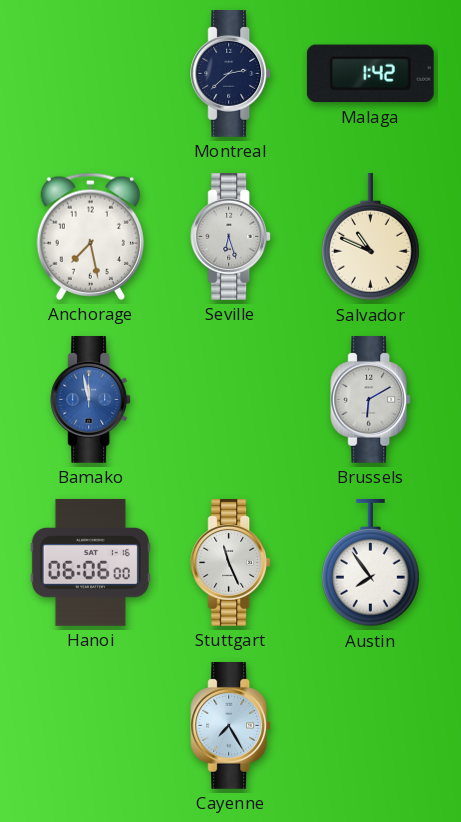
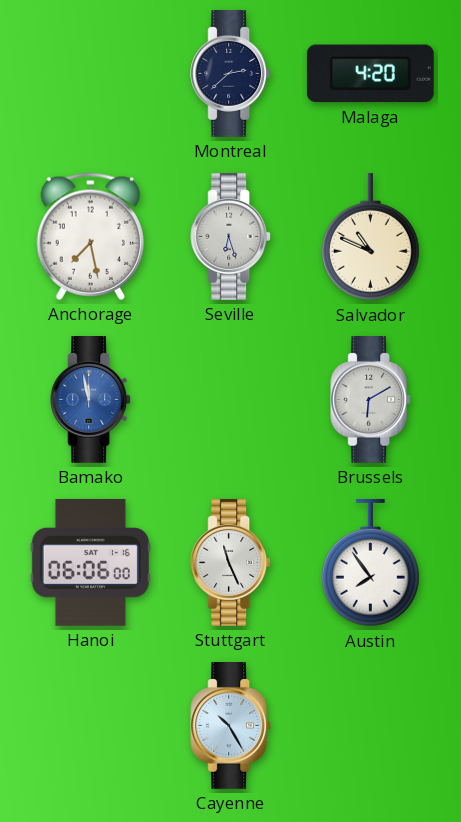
Malaga: 1:42 -> 4:20 (370, 74)
Cayenne: 7:25 -> 10:25 (231, 726)
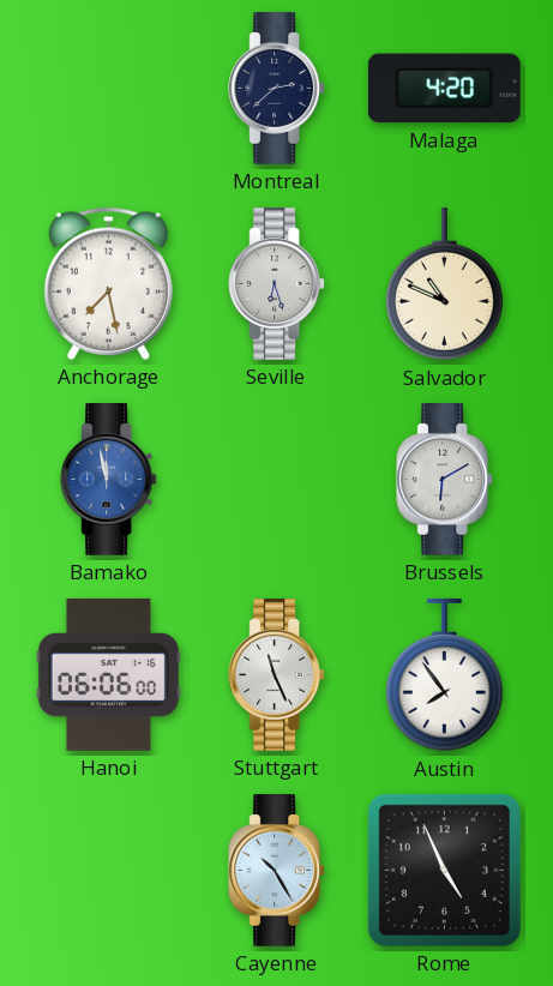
Rome: none -> 4:56 (444, 870)
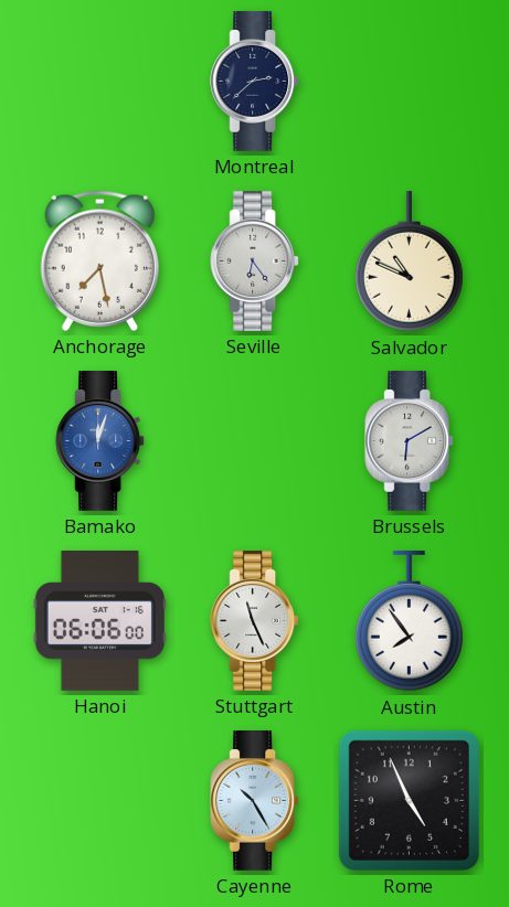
Malaga: 4:20 -> none (444, 89)
Seville: 6:27 -> 6:24 (255, 262)
Bamako: 11:58 -> 12:03 (100, 441)
